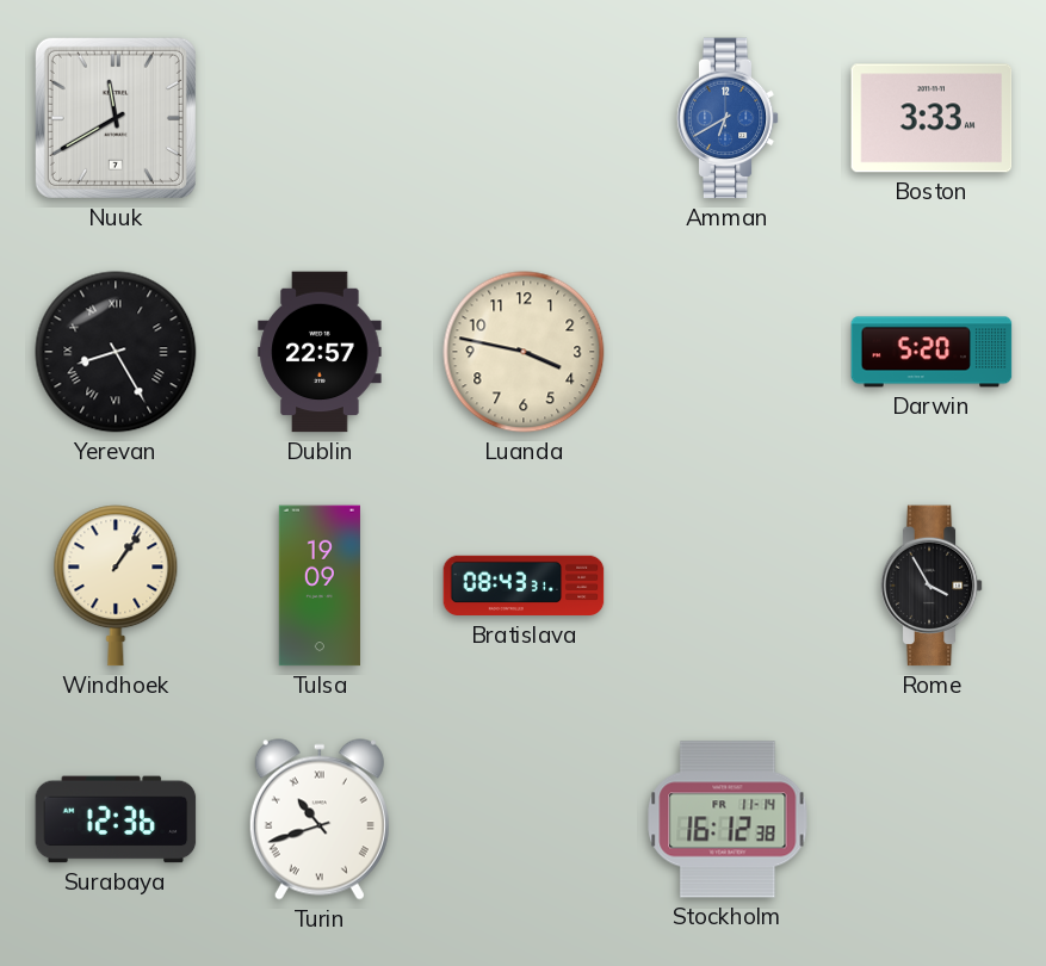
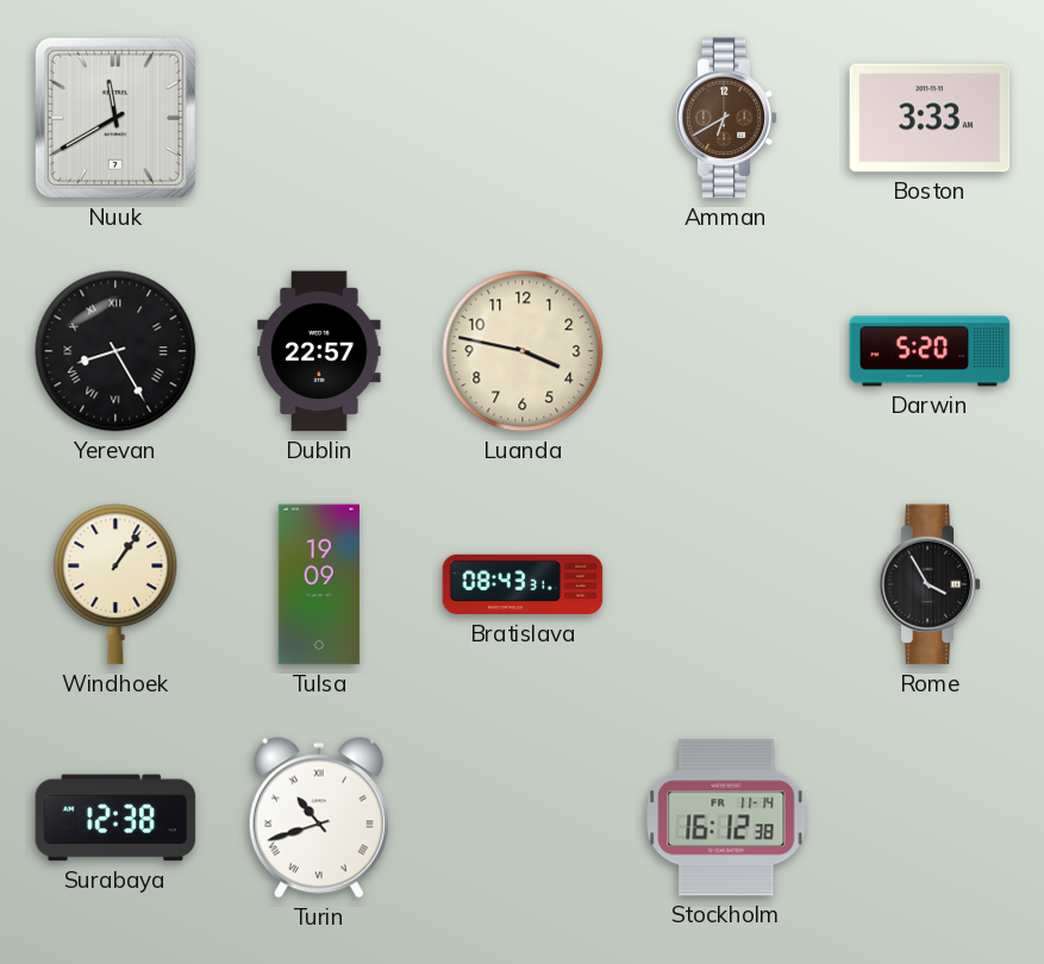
Amman dial: blue -> brown (726, 118)
Surabaya: 12:36 -> 12:38 (115, 818)
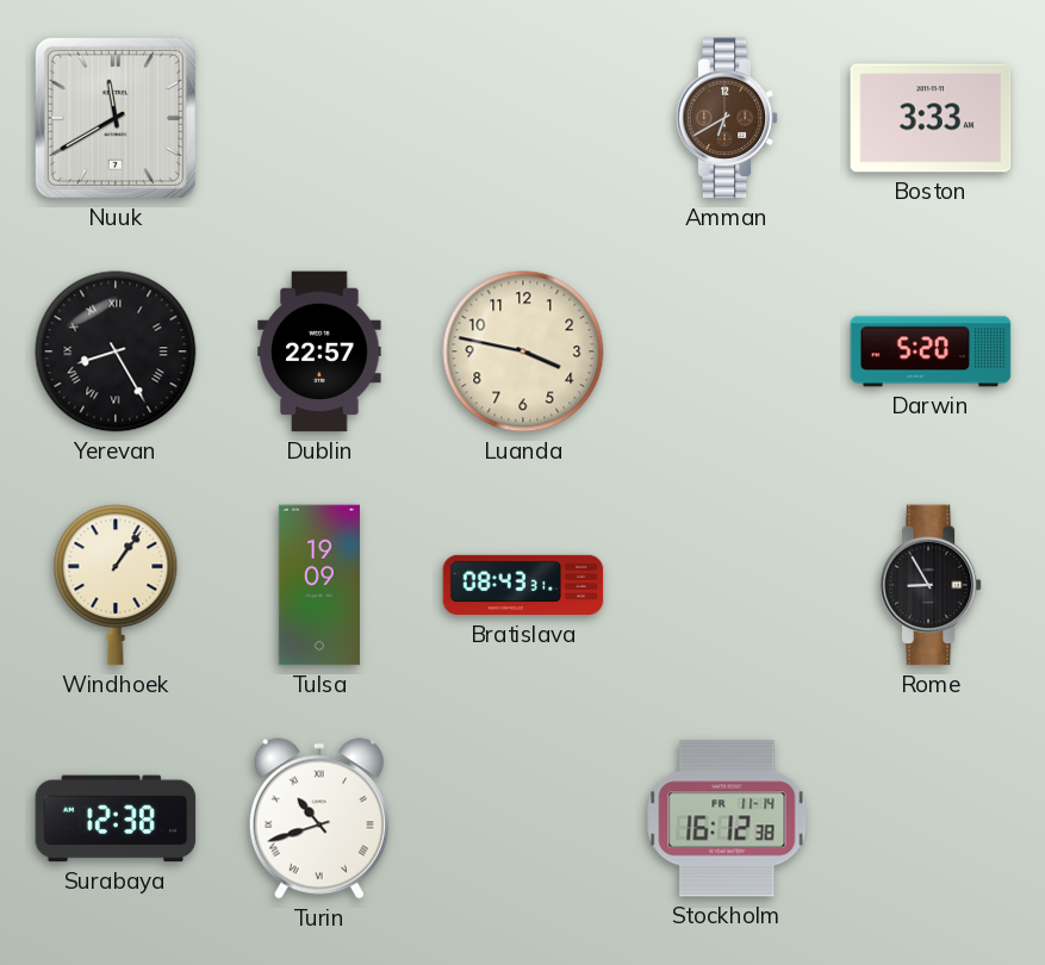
Rome: 3:55 -> 8:55 (931, 585)
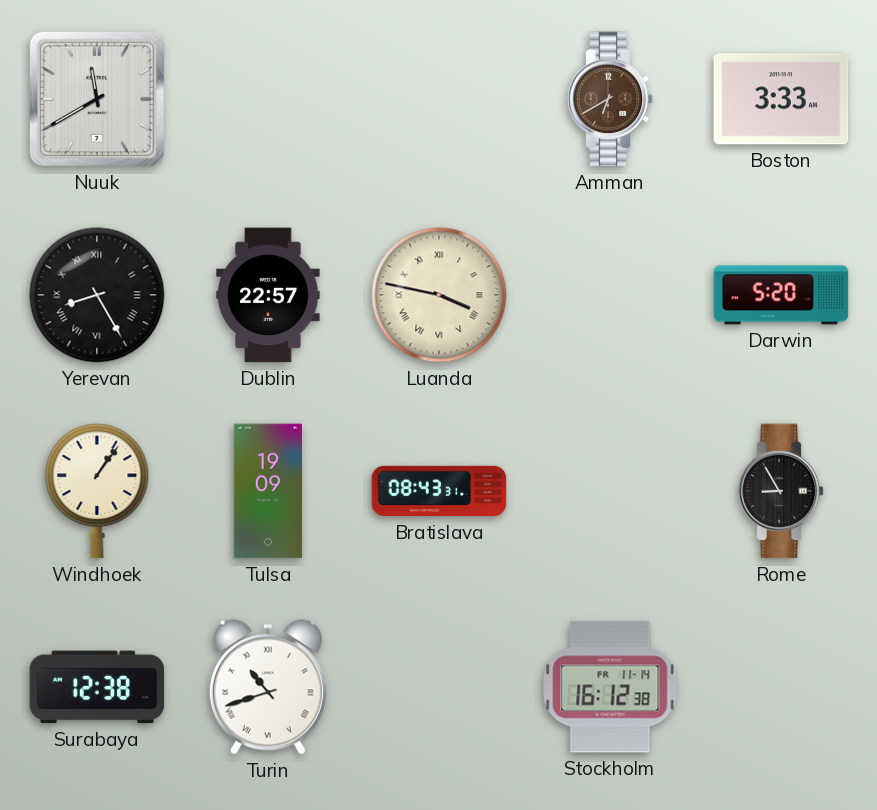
Luanda numerals: Arabic -> Roman (439, 295)
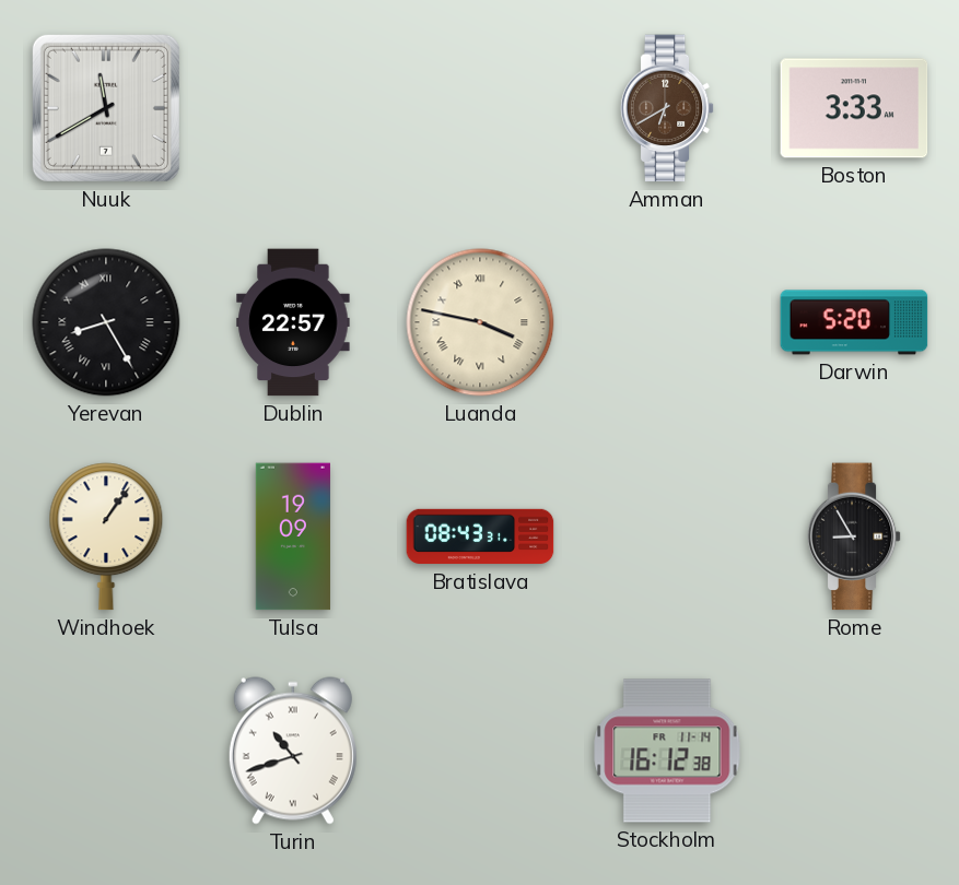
Surabaya: 12:38 -> none (97, 687)
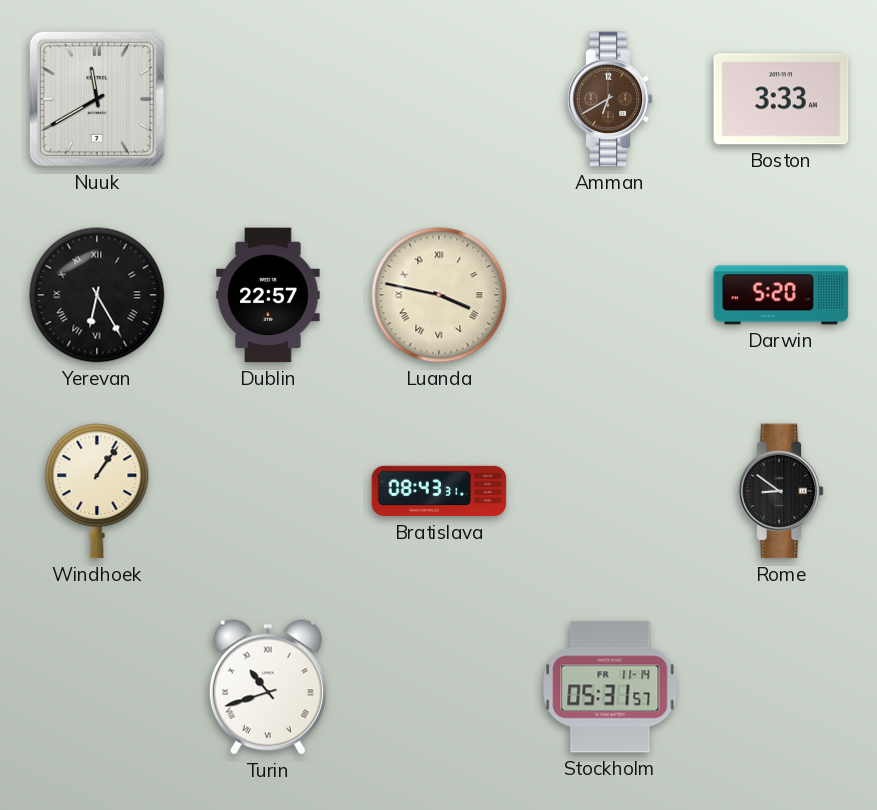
Yerevan: 8:25 -> 6:25 (97, 295)
Tulsa: 19:09 -> none (293, 536)
Rome: 8:55 -> 8:51 (781, 491)
Stockholm: 16:12 -> 05:31 (610, 687)
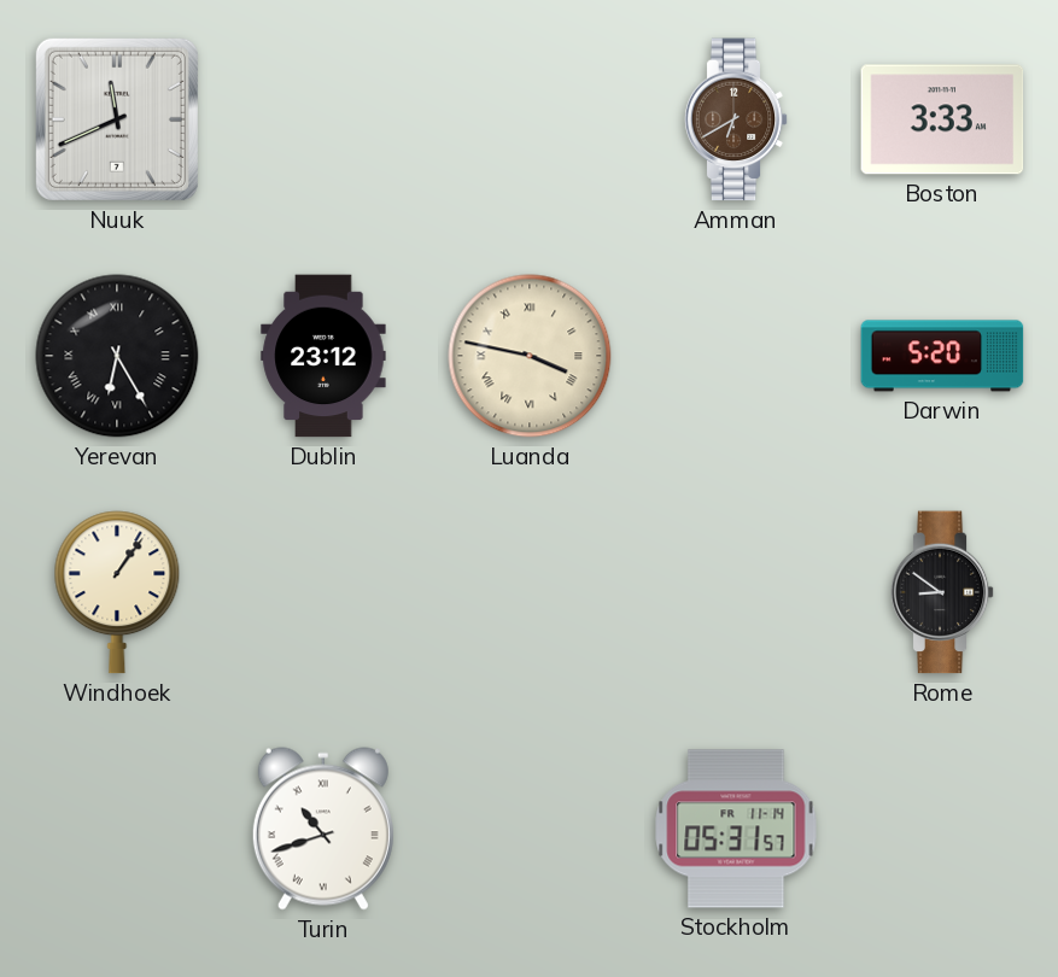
Nuuk: 11:40 -> 11:41 (117, 119)
Dublin: 22:57 -> 23:12 (323, 356)
Bratislava: 08:43 -> none (439, 491)
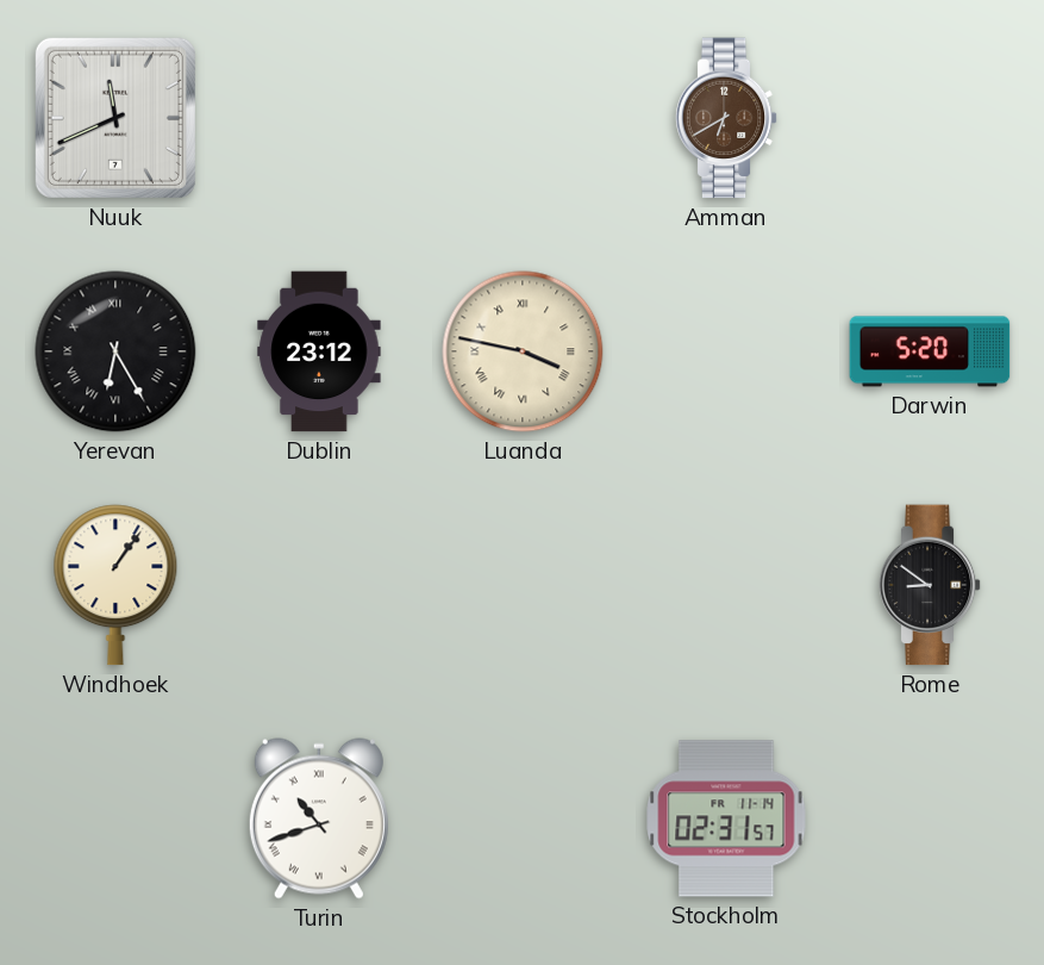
Boston: 3:33 -> none (942, 119)
Stockholm: 05:31 -> 02:31 (726, 818)
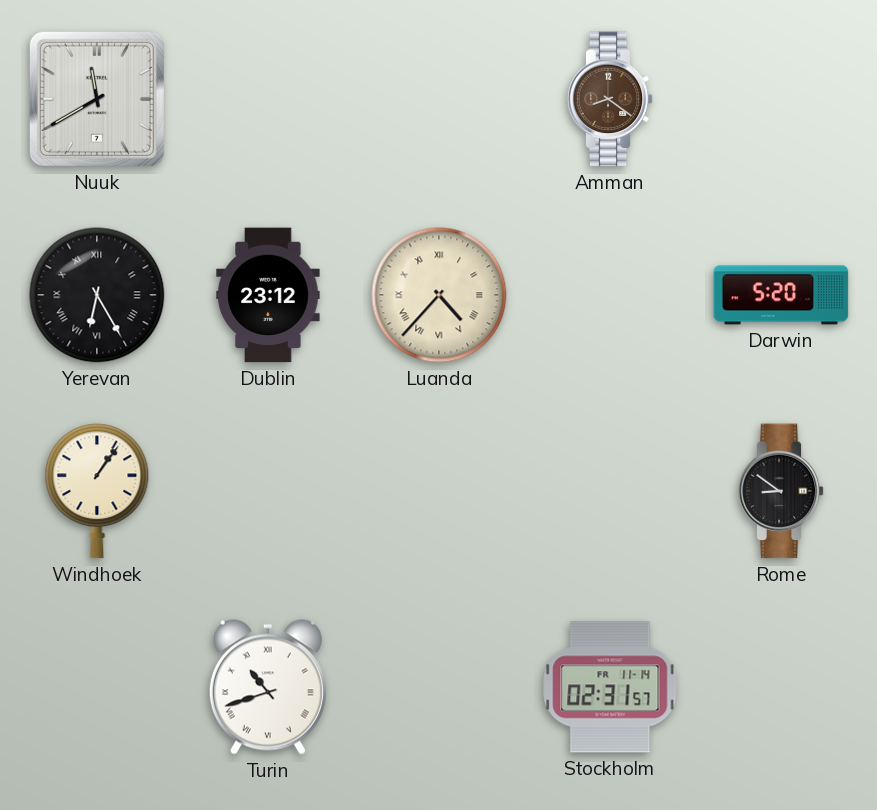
Nuuk: 11:41 -> 11:40 (97, 99)
Amman: 6:40 -> 8:21 (610, 99)
Luanda: 3:47 -> 4:37 (439, 295)
